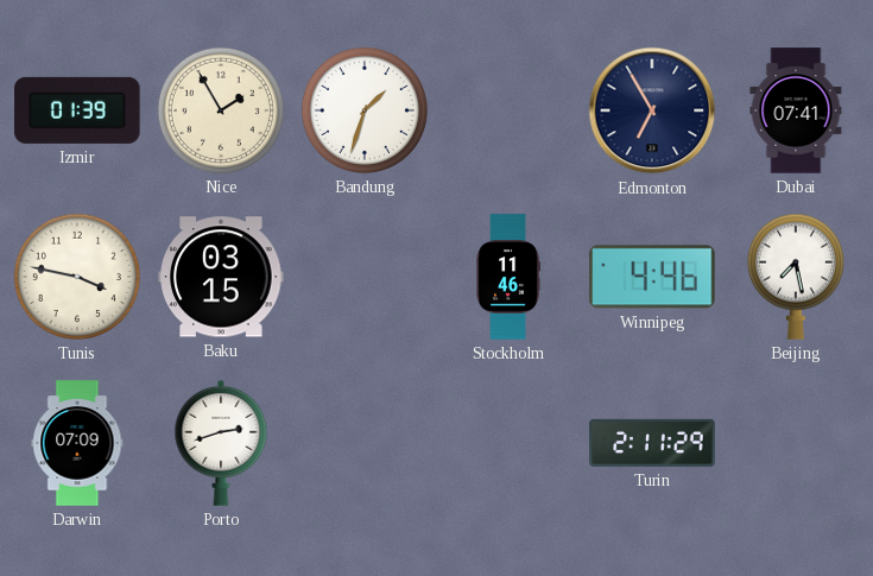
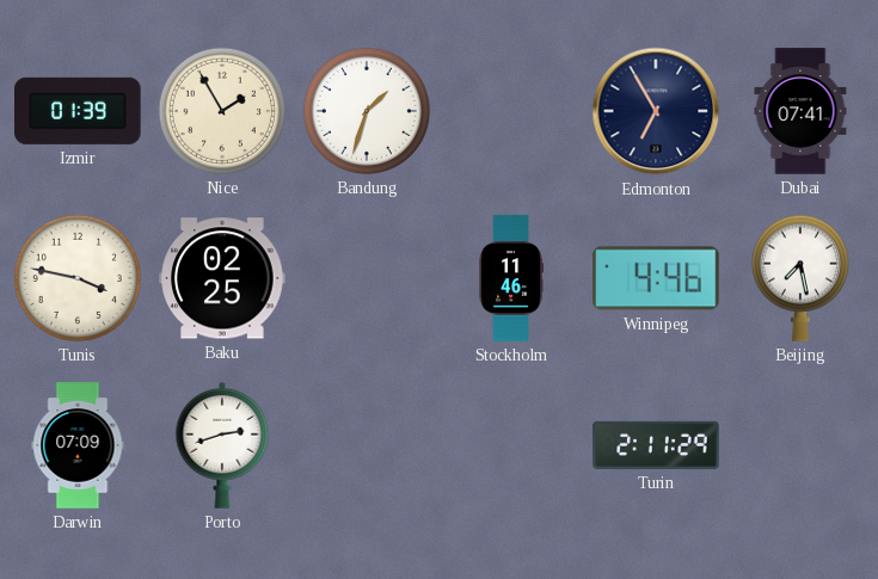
Baku: 03:15 -> 02:25 (222, 278)
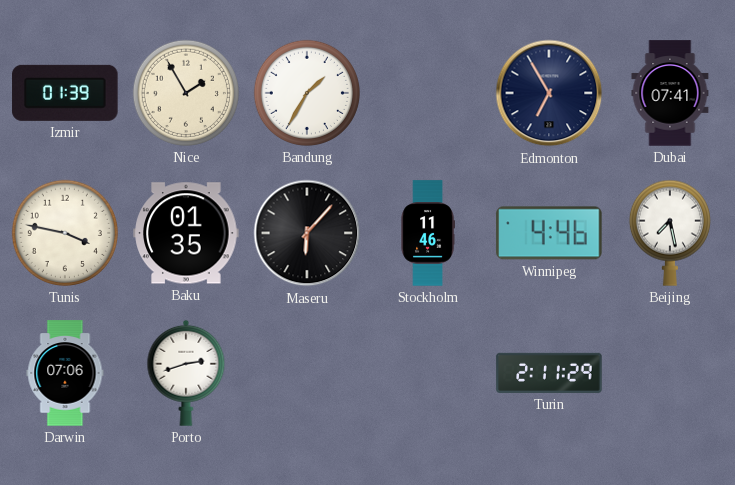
Bandung: 1:33 -> 1:35 (307, 93)
Baku: 02:25 -> 01:35 (186, 233)
Maseru: none -> 6:07 (307, 233)
Darwin: 07:09 -> 07:06 (65, 373)
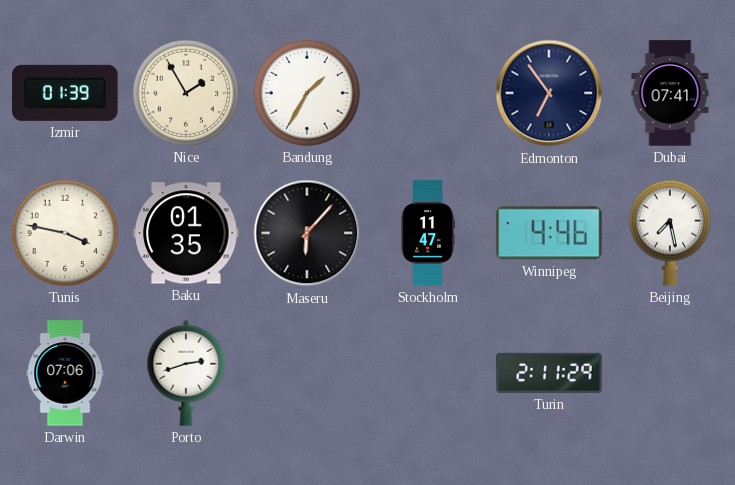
Edmonton: 6:55 -> 6:54 (549, 93)
Stockholm: 11:46 -> 11:47 (428, 233)
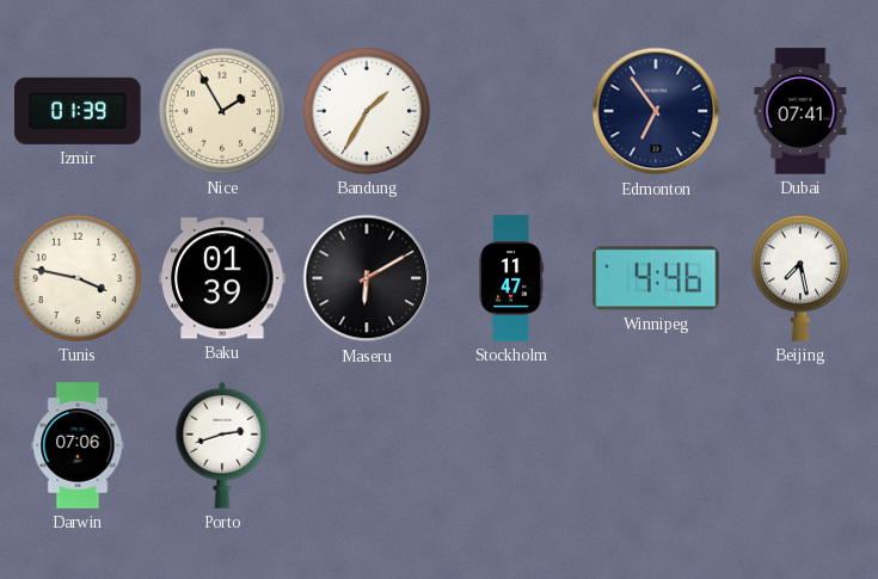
Baku: 01:35 -> 01:39 (222, 278)
Maseru: 6:07 -> 6:10 (367, 278)
Turin: 2:11 -> none (549, 373)
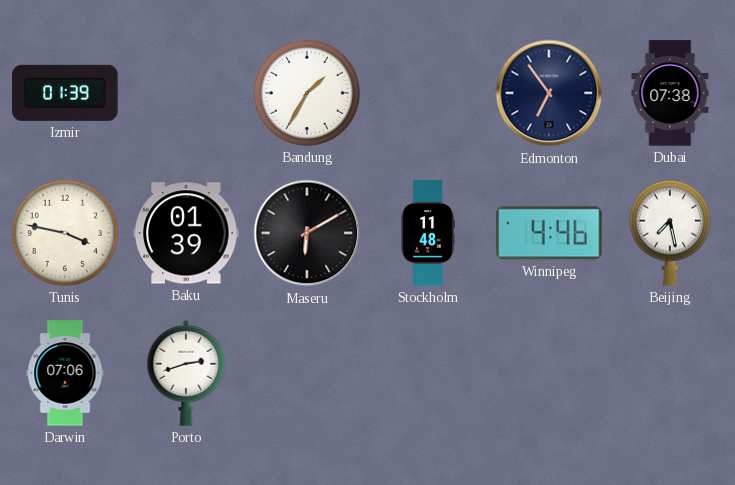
Nice: 1:55 -> none (222, 111)
Dubai: 07:41 -> 07:38 (670, 93)
Stockholm: 11:47 -> 11:48 (428, 233)
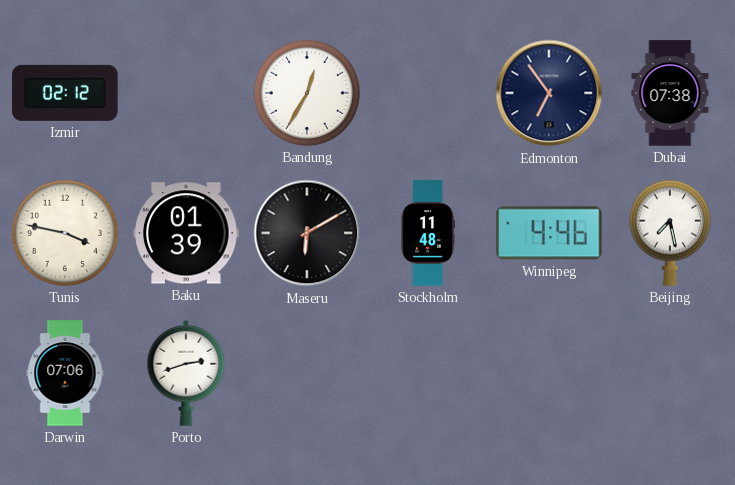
Izmir: 01:39 -> 02:12 (65, 93)
Bandung: 1:35 -> 12:35 (307, 93)
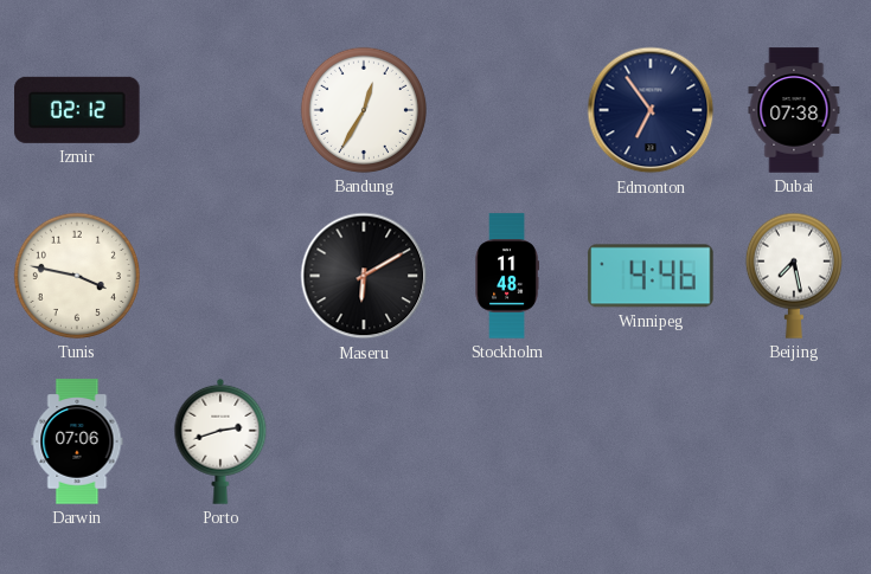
Baku: 01:39 -> none (186, 233)
